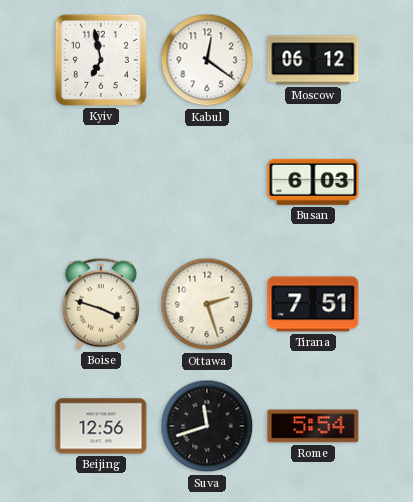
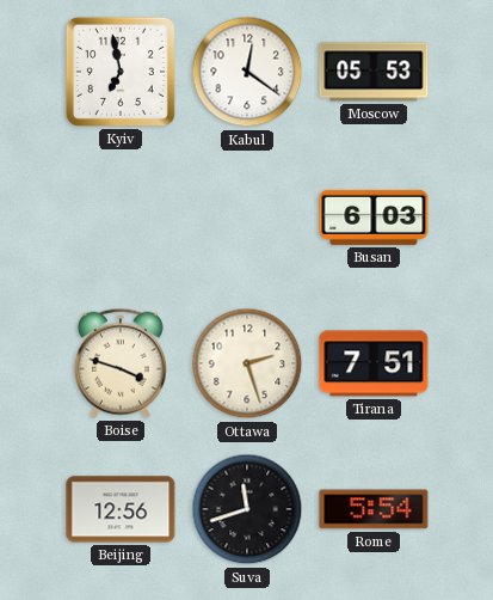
Moscow: 06:12 -> 05:53 (374, 72)
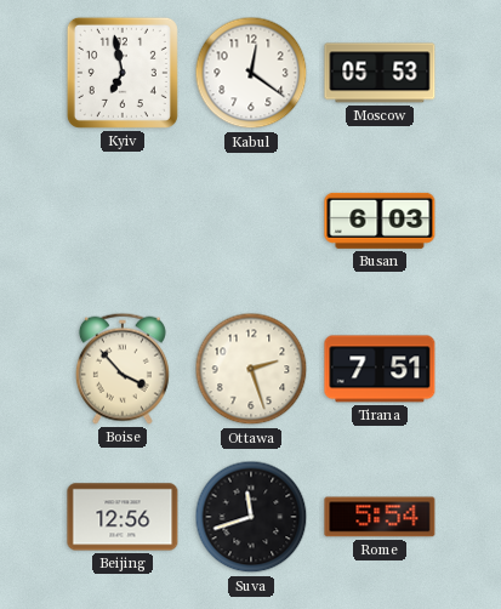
Boise: 3:48 -> 3:53 (123, 369)
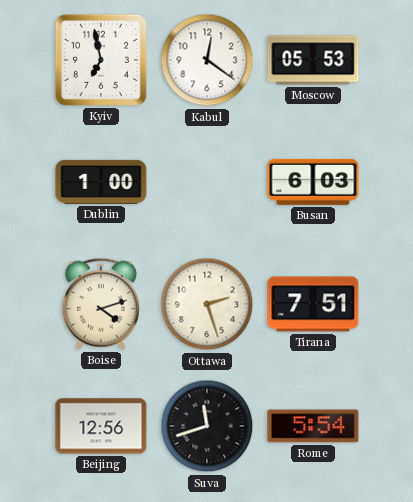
Dublin: none -> 1:00 (101, 182)
Boise: 3:53 -> 4:12 (101, 304)
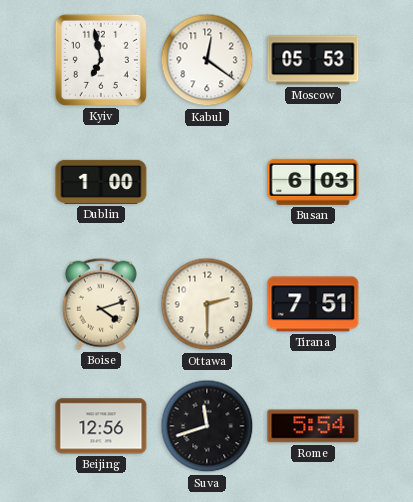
Ottawa: 2:27 -> 2:30 (207, 304)
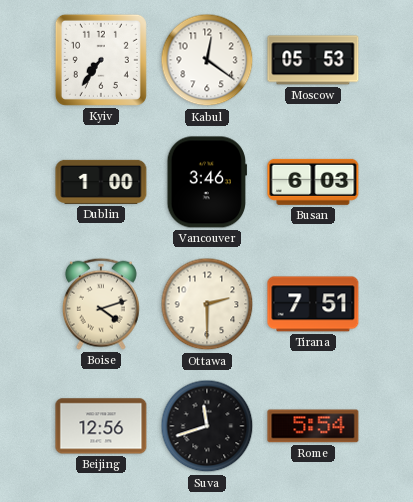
Kyiv: 6:58 -> 7:36 (101, 60)
Vancouver: none -> 3:46 (207, 182)
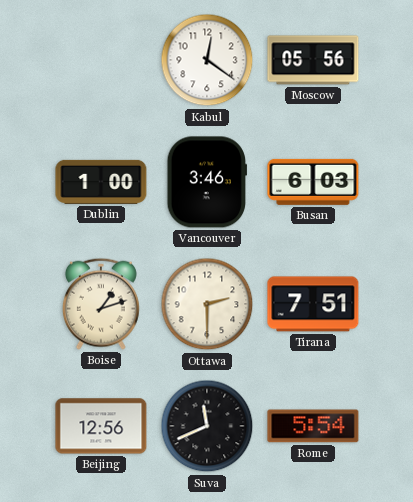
Kyiv: 7:36 -> none (101, 60)
Moscow: 05:53 -> 05:56 (313, 60)
Boise: 4:12 -> 1:12 (101, 304)
Suva: 11:42 -> 11:41 (207, 426)
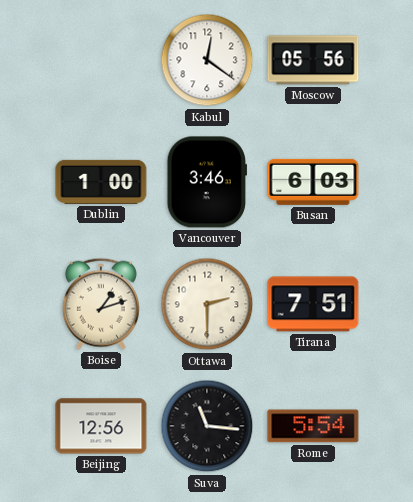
Suva: 11:41 -> 11:16 (207, 426)
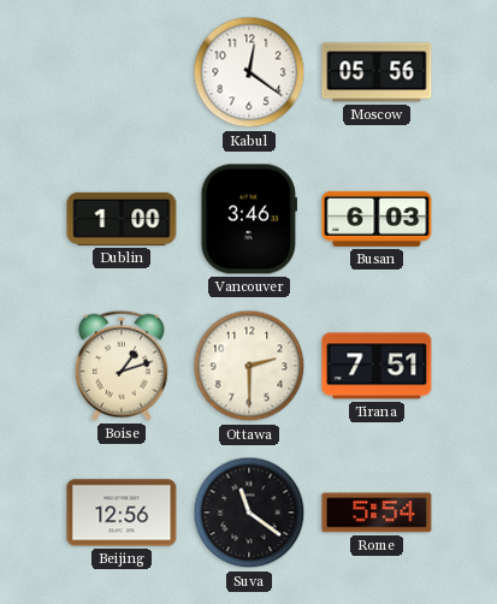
Suva: 11:16 -> 11:21 (249, 513)
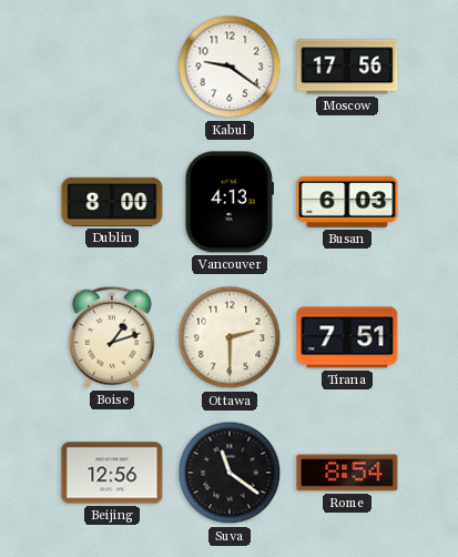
Kabul: 12:21 -> 9:21 (230, 67)
Moscow: 05:56 -> 17:56 (347, 67)
Dublin: 1:00 -> 8:00 (112, 202)
Vancouver: 3:46 -> 4:13 (230, 202)
Rome: 5:54 -> 8:54 (347, 473)
